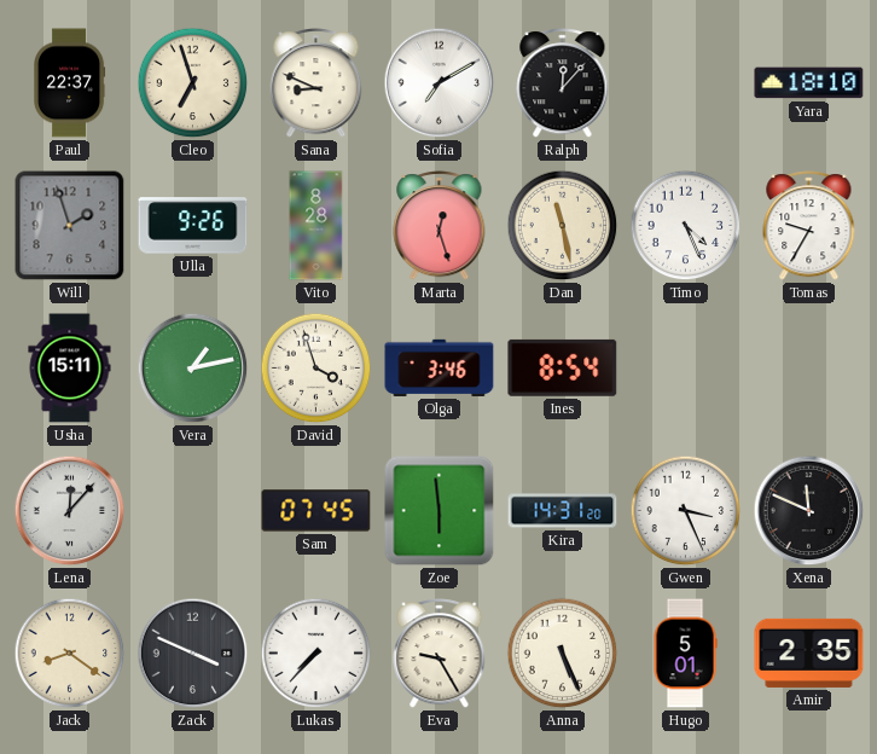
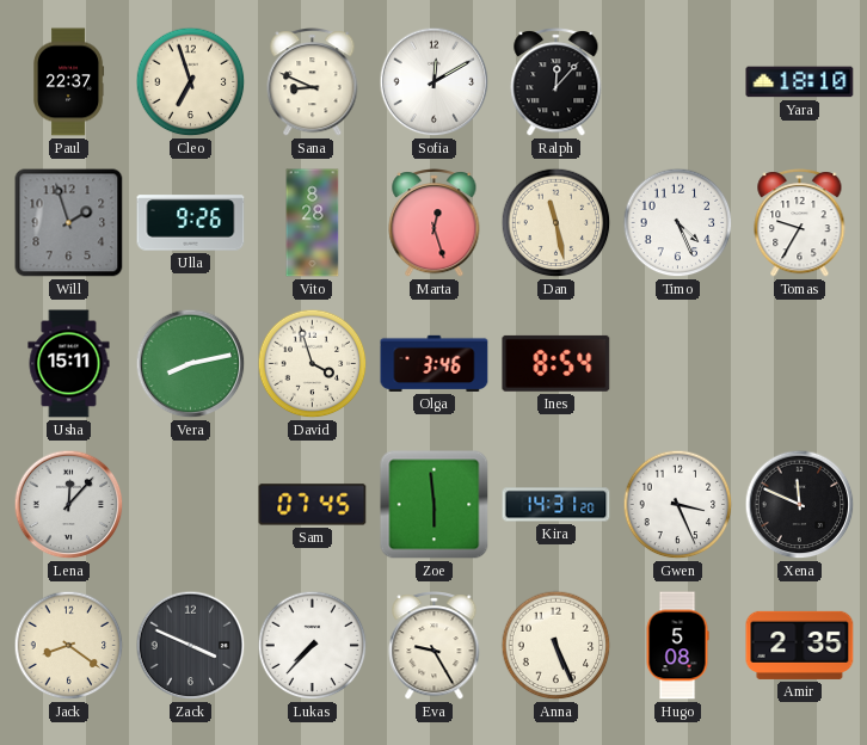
Sofia: 7:10 -> 12:10 (435, 82)
Vera: 1:13 -> 8:13 (191, 364)
Hugo: 5:01 -> 5:08 (677, 646)
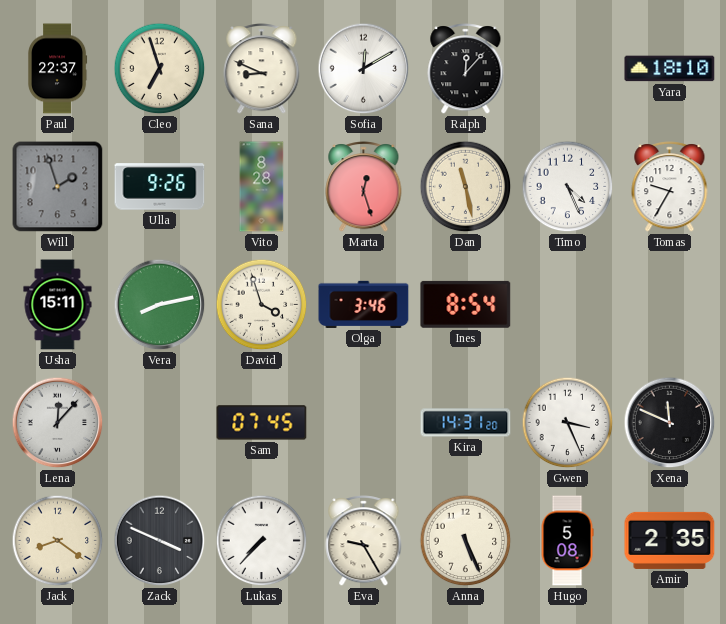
Zoe: 5:59 -> none (435, 505)
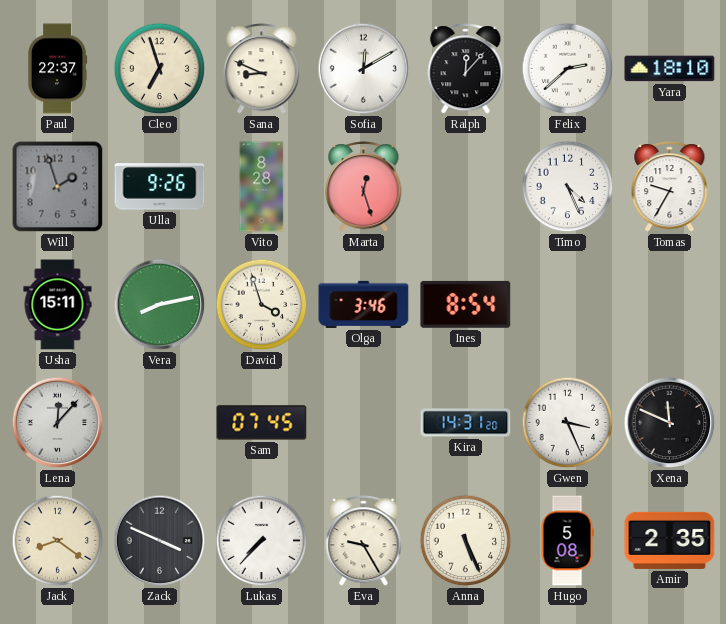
Felix: none -> 2:38 (568, 69)
Dan: 11:28 -> none (466, 187)
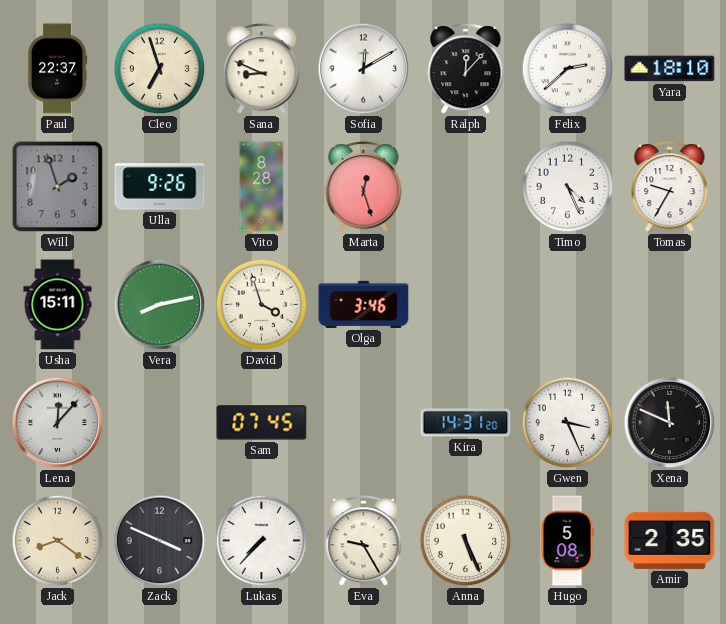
Ines: 8:54 -> none (466, 304)
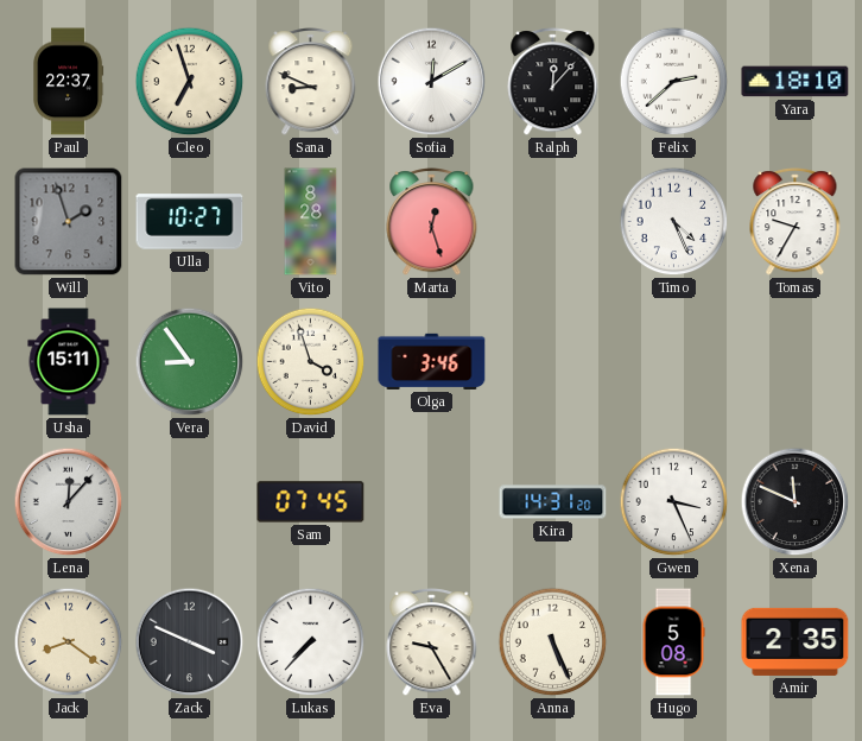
Ulla: 9:26 -> 10:27 (190, 222)
Vera: 8:13 -> 8:54 (190, 362)
